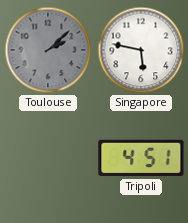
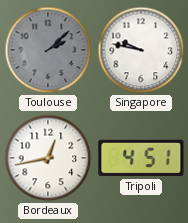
Singapore: 5:47 -> 9:47 (141, 50)
Bordeaux: none -> 12:43 (48, 158)
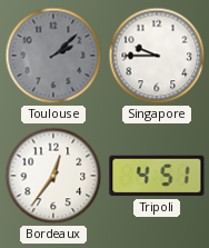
Singapore: 9:47 -> 9:45 (157, 56)
Bordeaux: 12:43 -> 12:36 (53, 176)
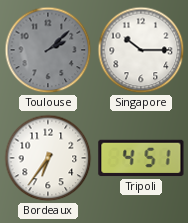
Singapore: 9:45 -> 10:15 (141, 50)
Bordeaux: 12:36 -> 6:36 (48, 158)
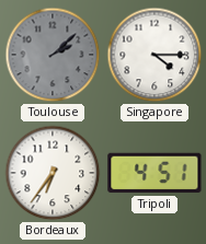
Singapore: 10:15 -> 4:15 (154, 55)
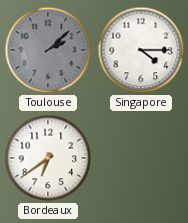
Bordeaux: 6:36 -> 6:39 (48, 158)
Tripoli: 4:51 -> none (154, 173)
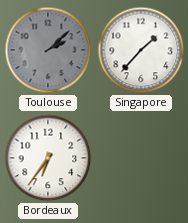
Singapore: 4:15 -> 1:37 (141, 50)
Bordeaux: 6:39 -> 6:36 (48, 158)
